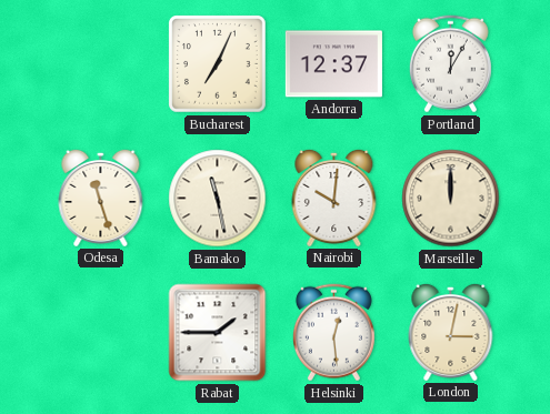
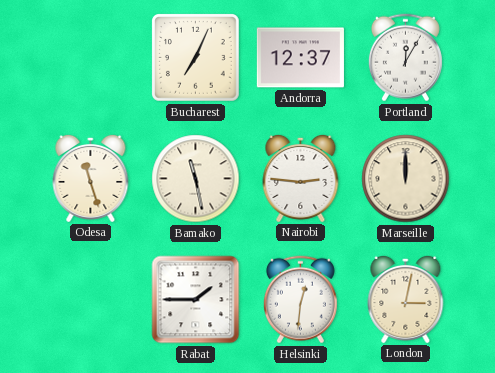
Nairobi: 10:01 -> 2:46 (301, 178)
Helsinki: 12:29 -> 12:31 (300, 300)
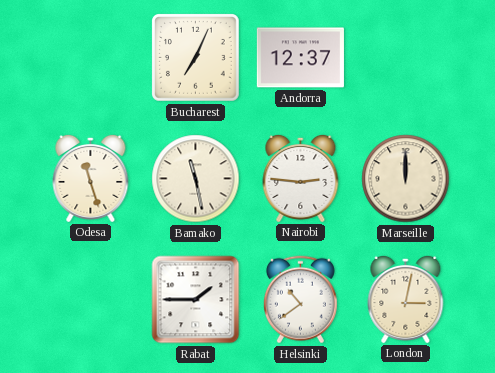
Portland: 12:05 -> none (405, 58)
Helsinki: 12:31 -> 10:39 (300, 300)
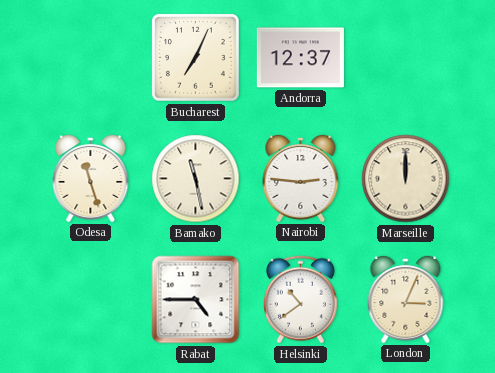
Rabat: 1:45 -> 4:45 (196, 300)
London: 3:02 -> 3:04 (406, 299)
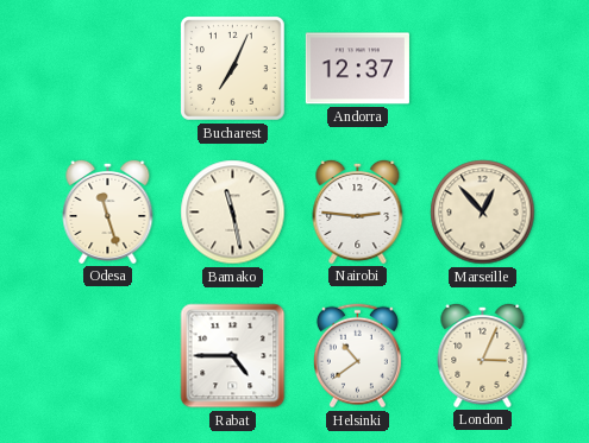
Marseille: 12:00 -> 12:53 (483, 213)
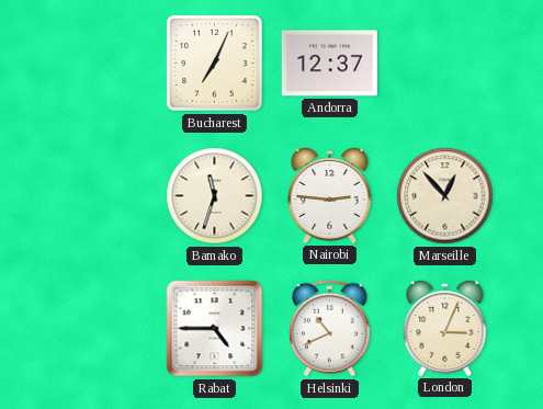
Odesa: 11:27 -> none (108, 211)
Bamako: 11:28 -> 11:33 (215, 196)
Helsinki: 10:39 -> 10:41 (329, 329)
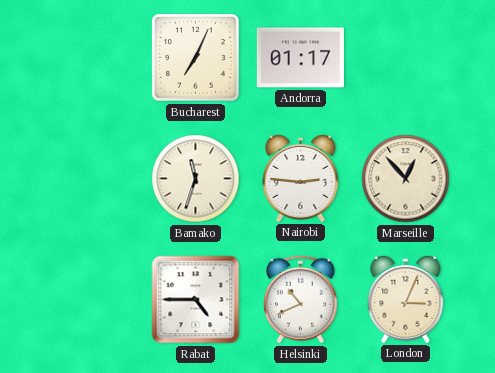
Andorra: 12:37 -> 01:17 (300, 58)
